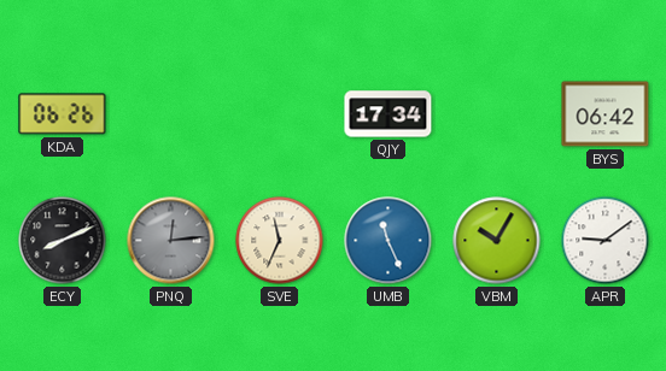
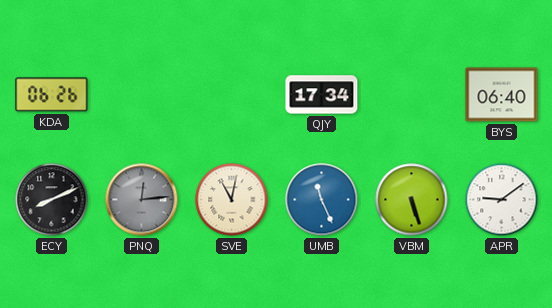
BYS: 06:42 -> 06:40 (502, 95)
SVE: 11:34 -> 11:02 (232, 200)
VBM: 10:05 -> 5:27 (412, 200)
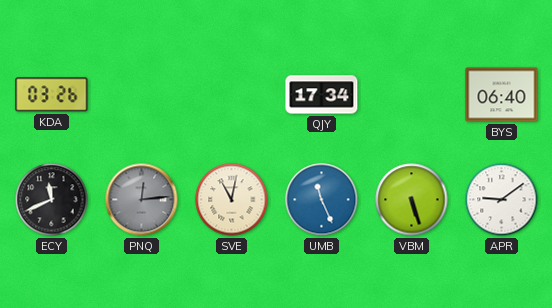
KDA: 06:26 -> 03:26 (52, 95)
ECY: 8:11 -> 11:41 (52, 200)
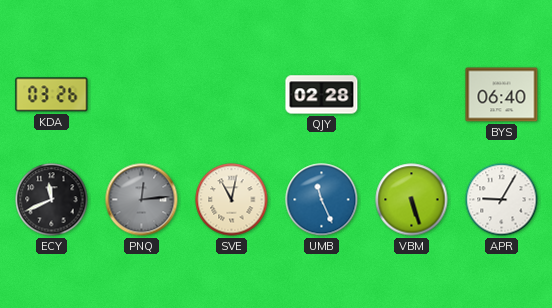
QJY: 17:34 -> 02:28 (322, 95)
APR: 9:09 -> 9:05 (502, 200)
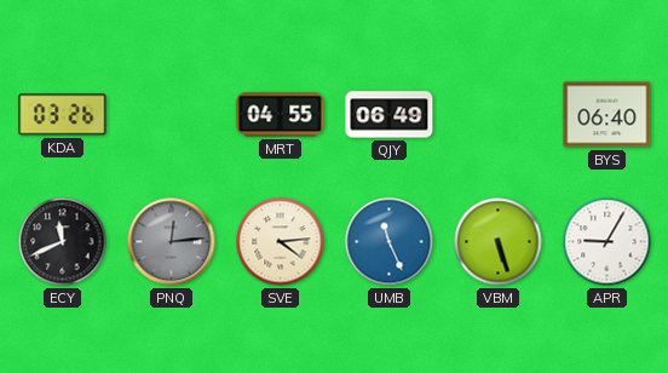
MRT: none -> 04:55 (281, 115)
QJY: 02:28 -> 06:49 (390, 115)
SVE: 11:02 -> 4:14 (281, 242)
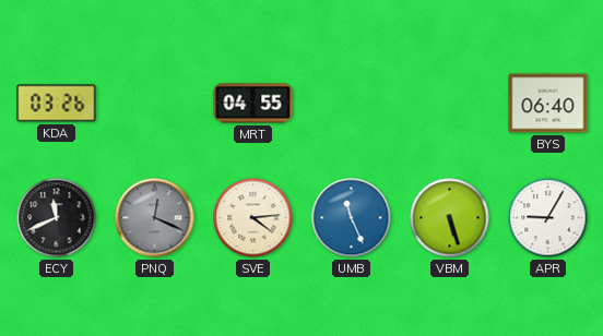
QJY: 06:49 -> none (390, 115)
PNQ: 12:14 -> 12:19 (155, 218)
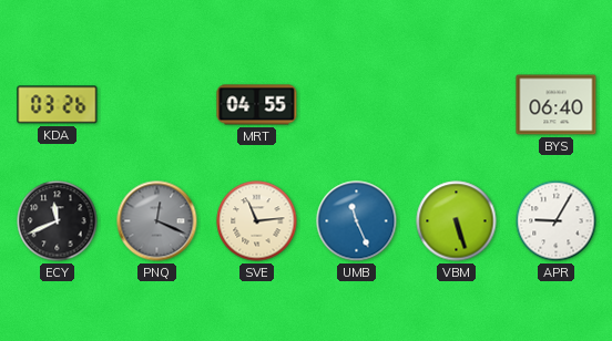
SVE: 4:14 -> 11:14 (257, 221)
